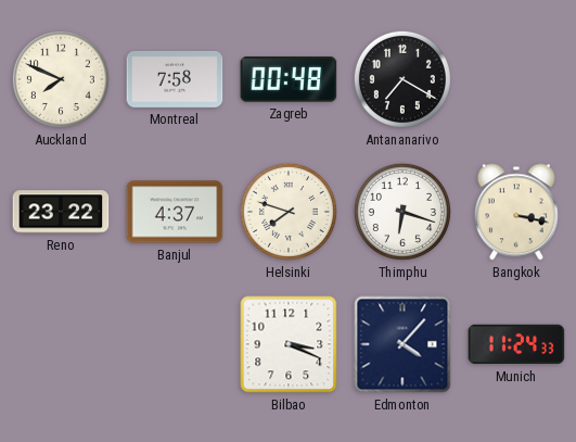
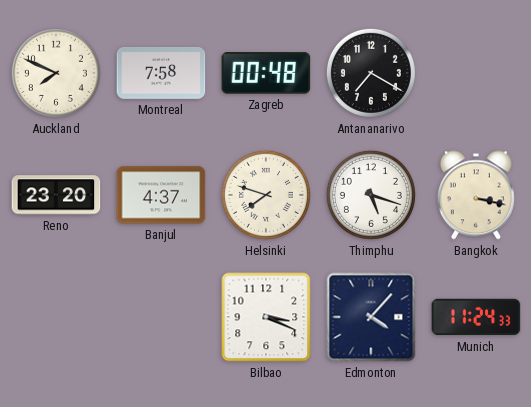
Reno: 23:22 -> 23:20 (56, 195)
Thimphu: 6:18 -> 5:18 (371, 195)
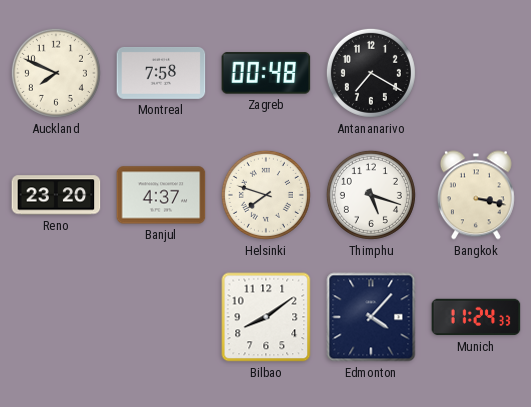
Bilbao: 3:19 -> 8:09 (266, 317)
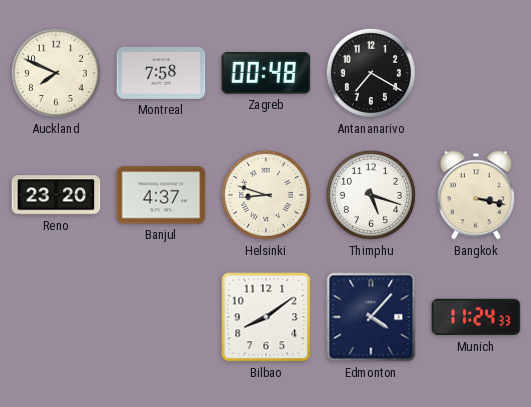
Helsinki: 7:48 -> 8:48 (266, 195)
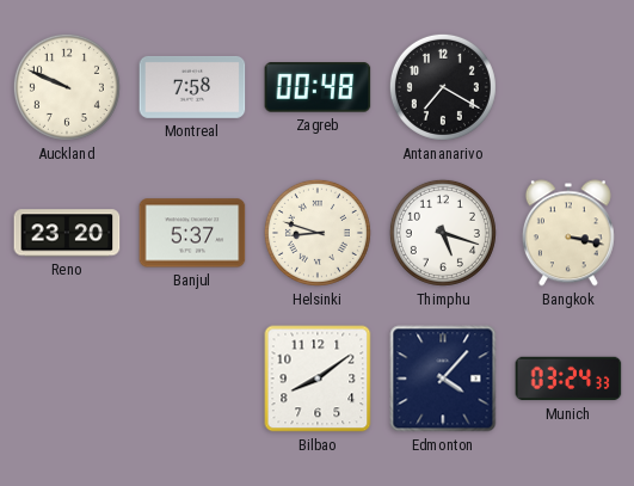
Auckland: 7:49 -> 9:49 (67, 87)
Banjul: 4:37 -> 5:37 (192, 233)
Munich: 11:24 -> 03:24 (568, 379)
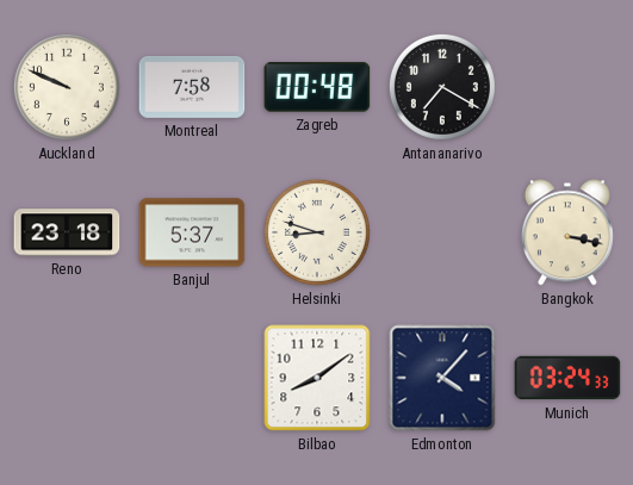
Reno: 23:20 -> 23:18 (67, 232)
Thimphu: 5:18 -> none (443, 233)
